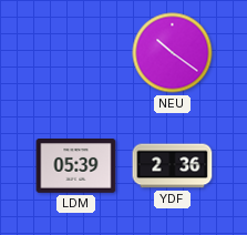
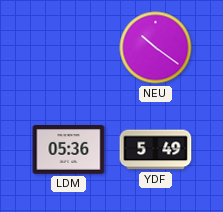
LDM: 05:39 -> 05:36 (69, 150)
YDF: 2:36 -> 5:49 (156, 150)
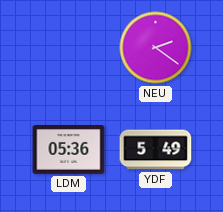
NEU: 10:21 -> 2:21 (156, 48)
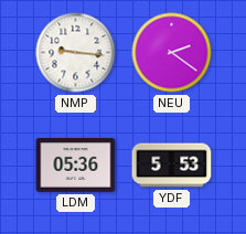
NMP: none -> 9:16 (76, 53)
YDF: 5:49 -> 5:53 (172, 166)
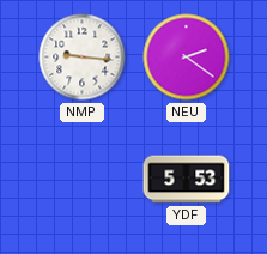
LDM: 05:36 -> none (76, 166)
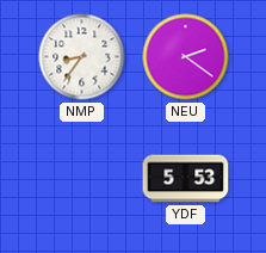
NMP: 9:16 -> 8:36 (82, 57)
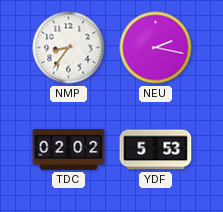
NEU: 2:21 -> 2:17 (156, 48)
TDC: none -> 02:02 (69, 150)
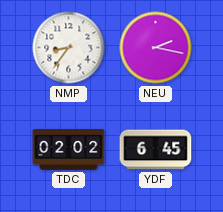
YDF: 5:53 -> 6:45 (156, 150)
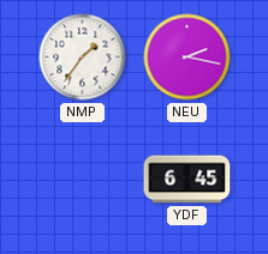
NMP: 8:36 -> 1:36 (83, 58)
TDC: 02:02 -> none (69, 150)
